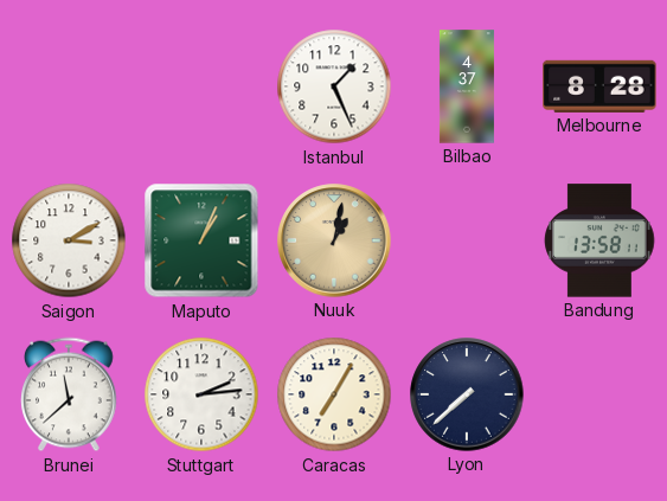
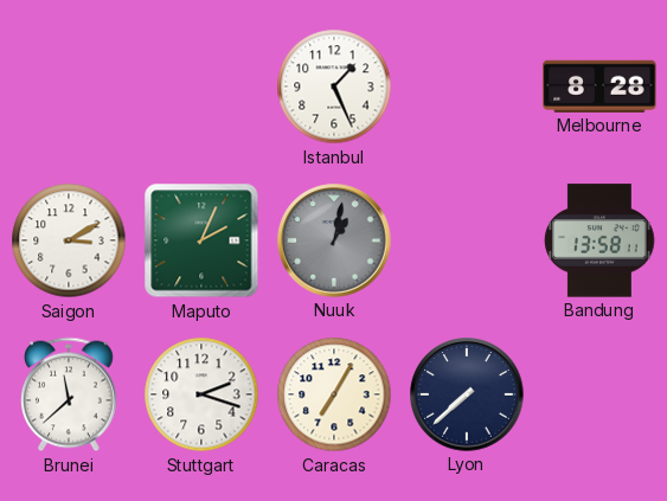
Bilbao: 4:37 -> none (467, 86)
Maputo: 1:04 -> 2:04 (201, 240)
Nuuk dial: champagne -> grey (334, 240)
Stuttgart: 2:14 -> 2:18 (201, 394)
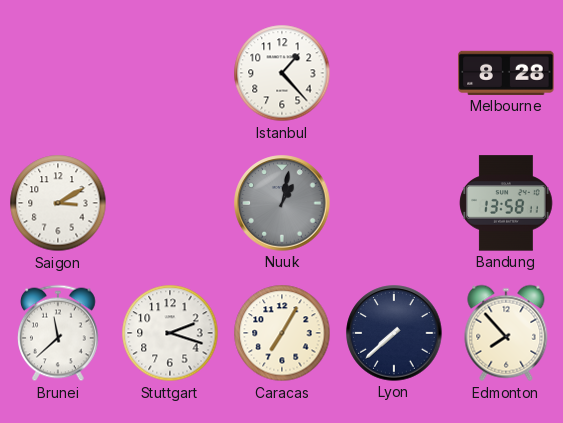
Istanbul: 1:26 -> 1:23 (282, 73)
Maputo: 2:04 -> none (201, 240)
Edmonton: none -> 7:53 (506, 333)
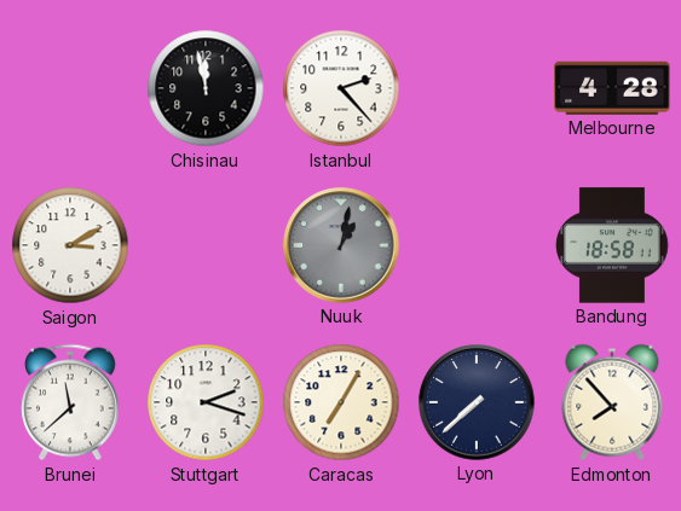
Chisinau: none -> 11:58 (206, 88)
Istanbul: 1:23 -> 2:23 (341, 88)
Melbourne: 8:28 -> 4:28 (612, 88)
Bandung: 13:58 -> 18:58 (612, 245)
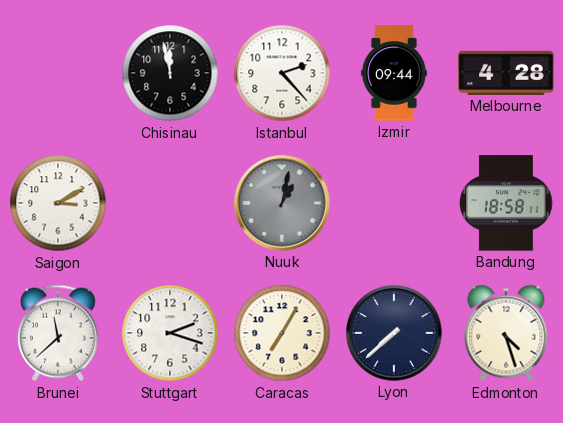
Izmir: none -> 09:44 (395, 73)
Edmonton: 7:53 -> 4:27 (506, 333)
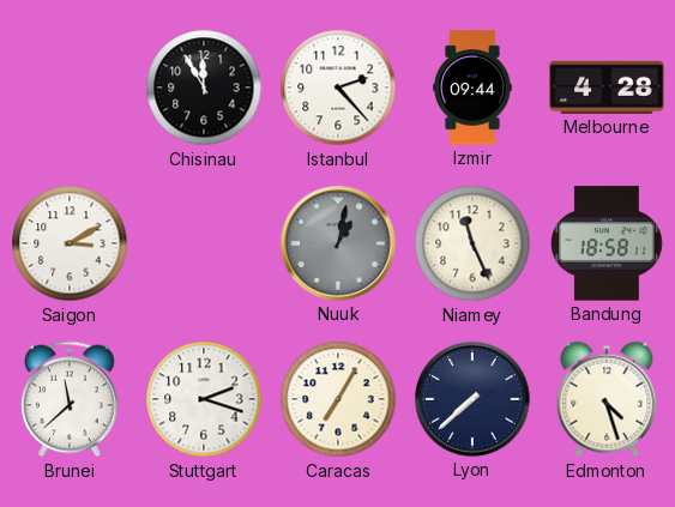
Chisinau: 11:58 -> 11:55 (204, 87)
Niamey: none -> 11:26 (472, 243)
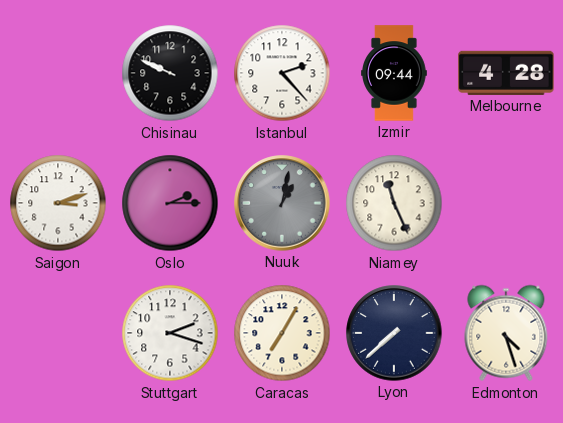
Chisinau: 11:55 -> 9:49 (170, 73)
Saigon: 3:10 -> 3:12 (58, 203)
Oslo: none -> 2:15 (170, 203)
Bandung: 18:58 -> none (607, 243)
Brunei: 11:38 -> none (71, 399)
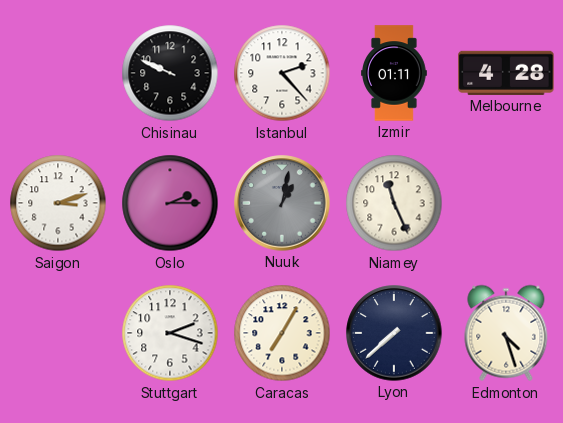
Izmir: 09:44 -> 01:11 (395, 73)
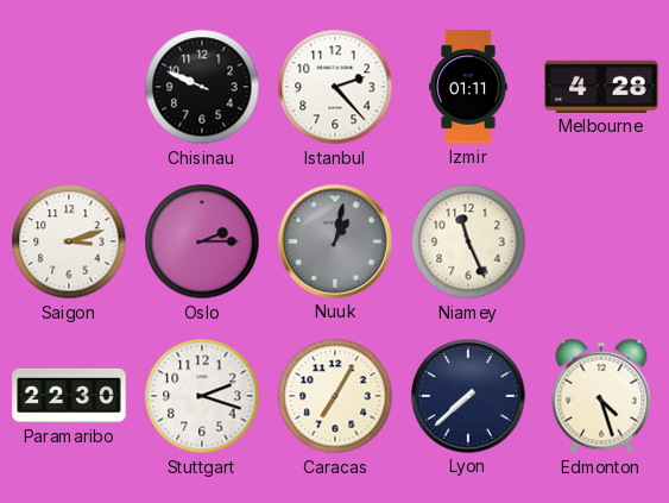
Paramaribo: none -> 22:30 (69, 396)
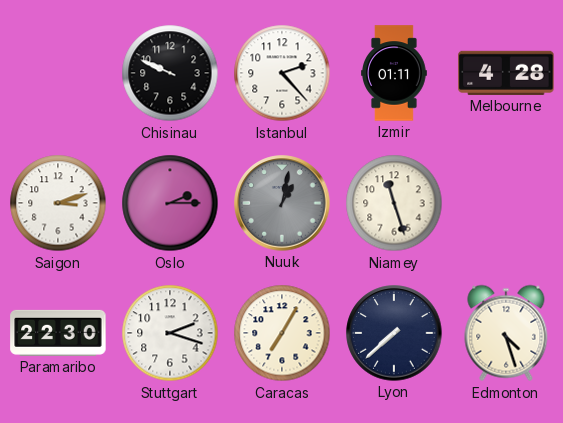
Niamey: 11:26 -> 11:27 (394, 203)
